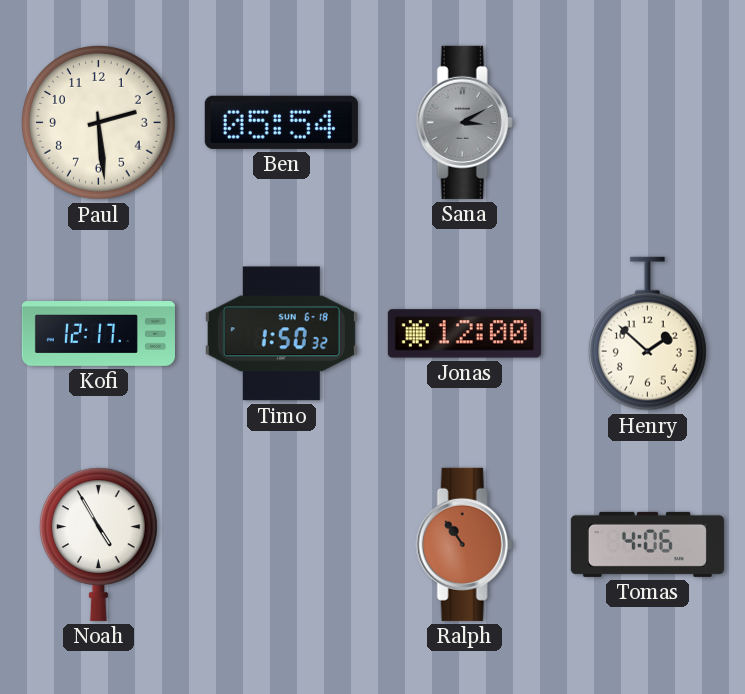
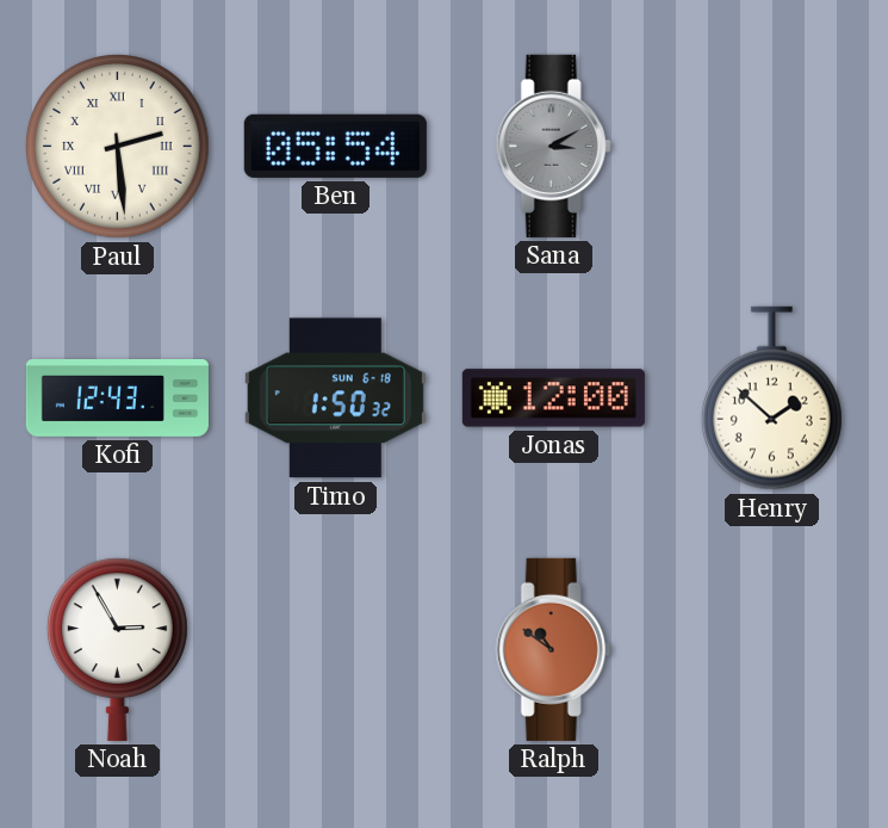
Paul numerals: Arabic -> Roman (118, 147)
Kofi: 12:17 -> 12:43 (117, 398)
Noah: 4:55 -> 2:55 (117, 649)
Ralph: 10:54 -> 10:51 (553, 649)
Tomas: 4:06 -> none (647, 544)
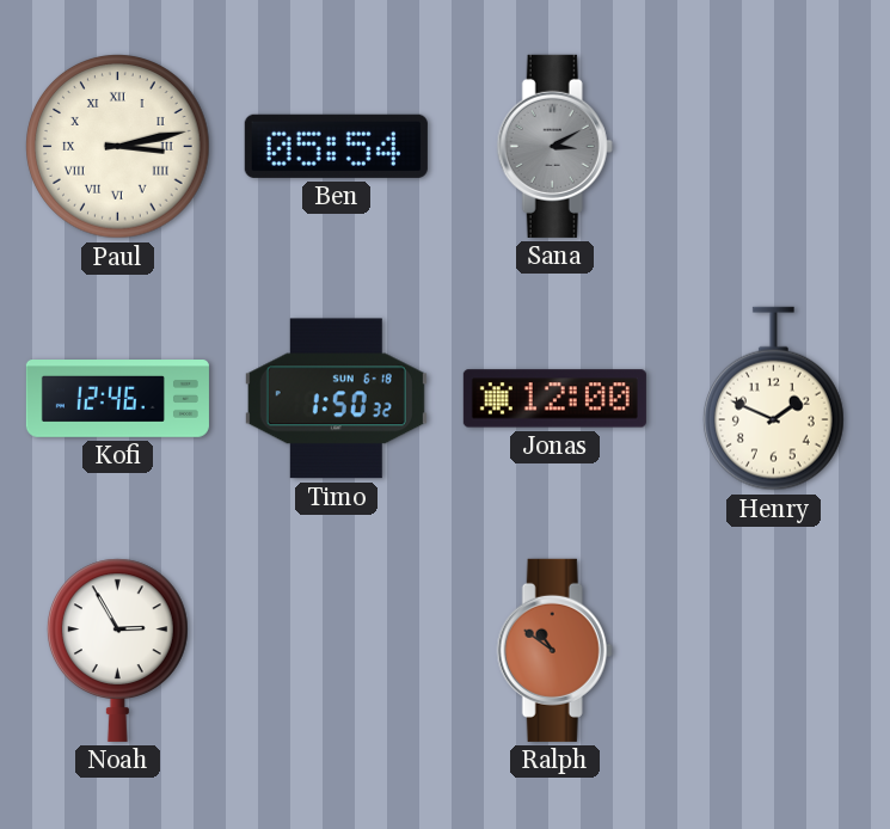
Paul: 2:29 -> 3:13 (118, 147)
Kofi: 12:43 -> 12:46 (117, 399)
Henry: 1:52 -> 1:49 (773, 399)
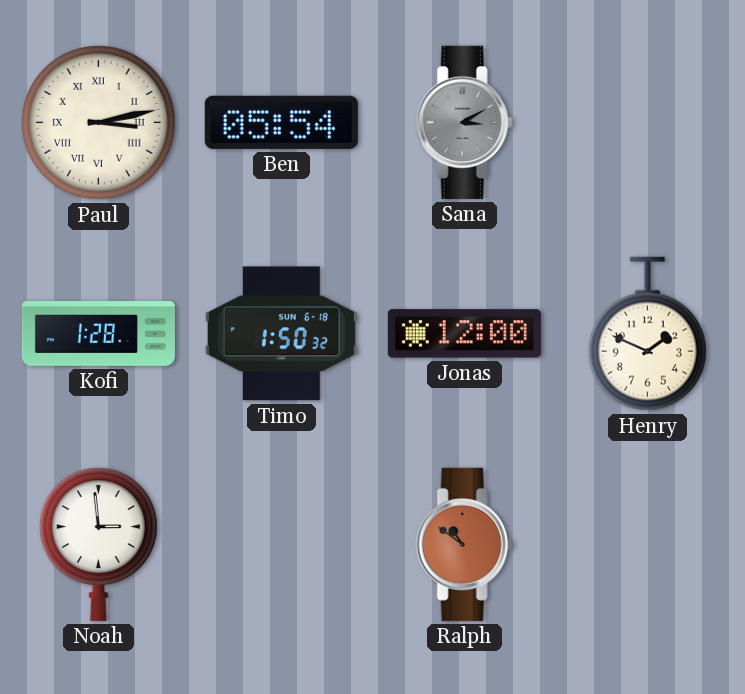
Kofi: 12:46 -> 1:28 (98, 334)
Noah: 2:55 -> 2:59 (98, 544)
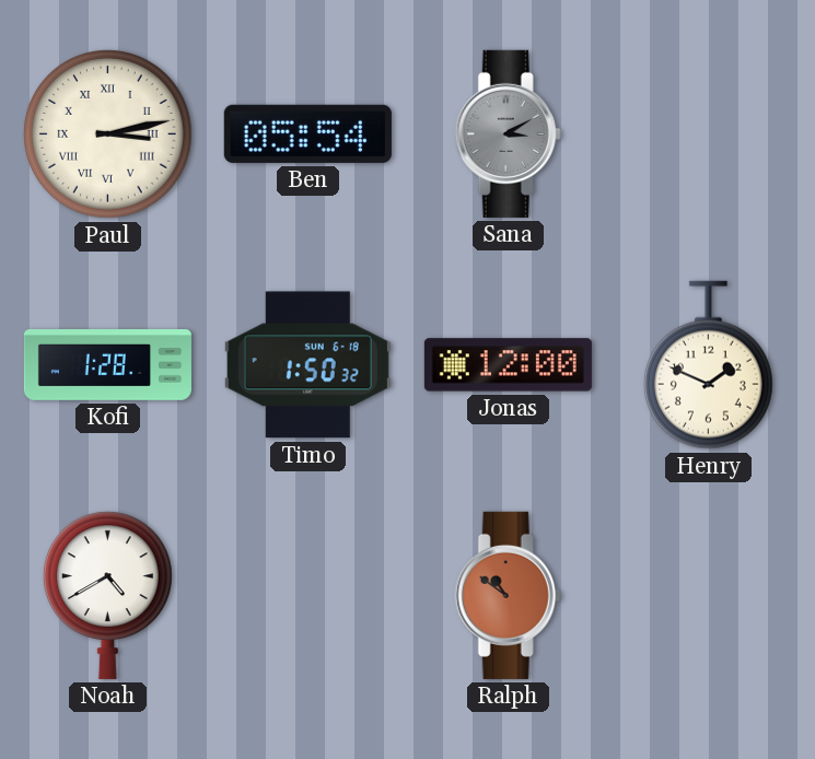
Noah: 2:59 -> 4:40 (107, 595)
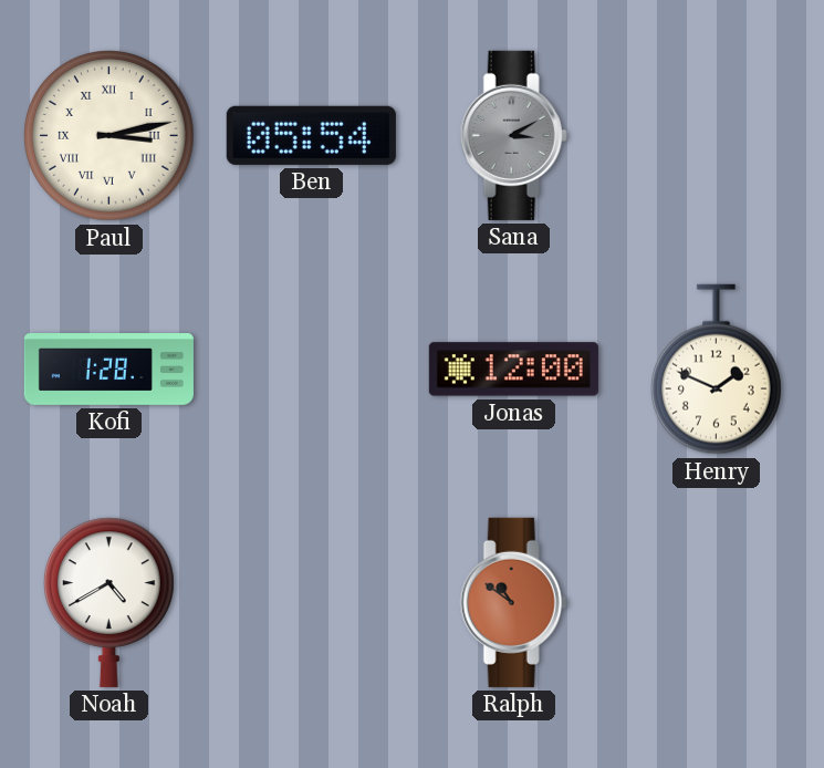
Timo: 1:50 -> none (307, 365)
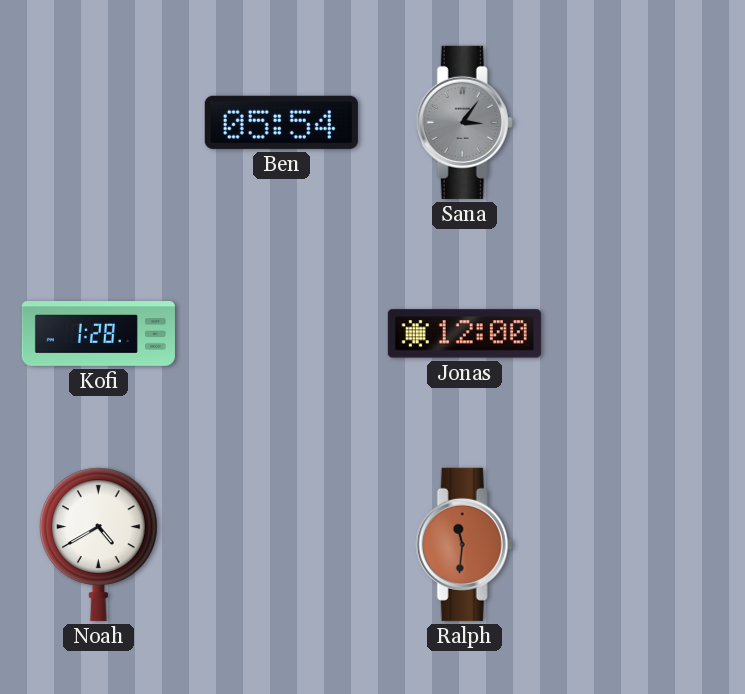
Paul: 3:13 -> none (109, 136)
Sana: 3:10 -> 3:06 (464, 122)
Henry: 1:49 -> none (716, 370)
Ralph: 10:51 -> 11:31 (464, 544)
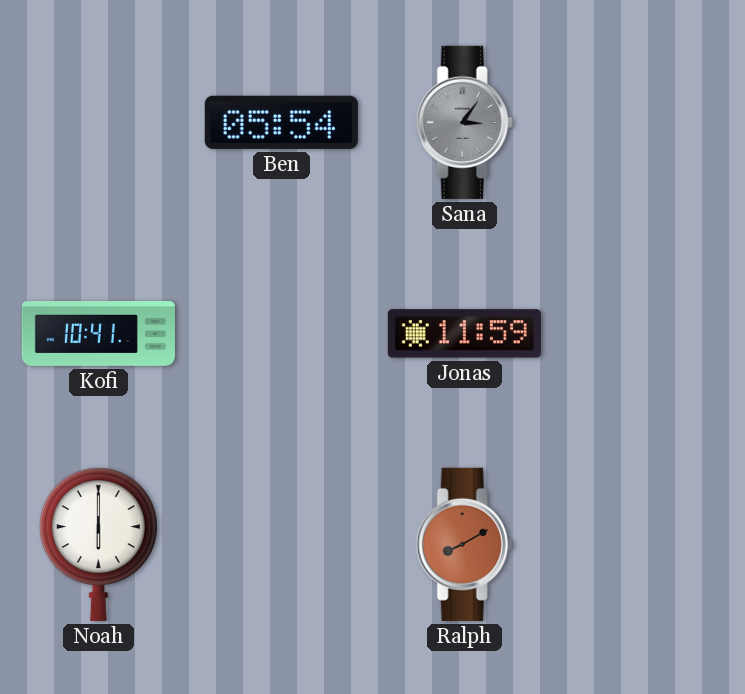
Kofi: 1:28 -> 10:41 (98, 334)
Jonas: 12:00 -> 11:59 (464, 334)
Noah: 4:40 -> 6:00 (98, 544)
Ralph: 11:31 -> 8:10 (464, 544)
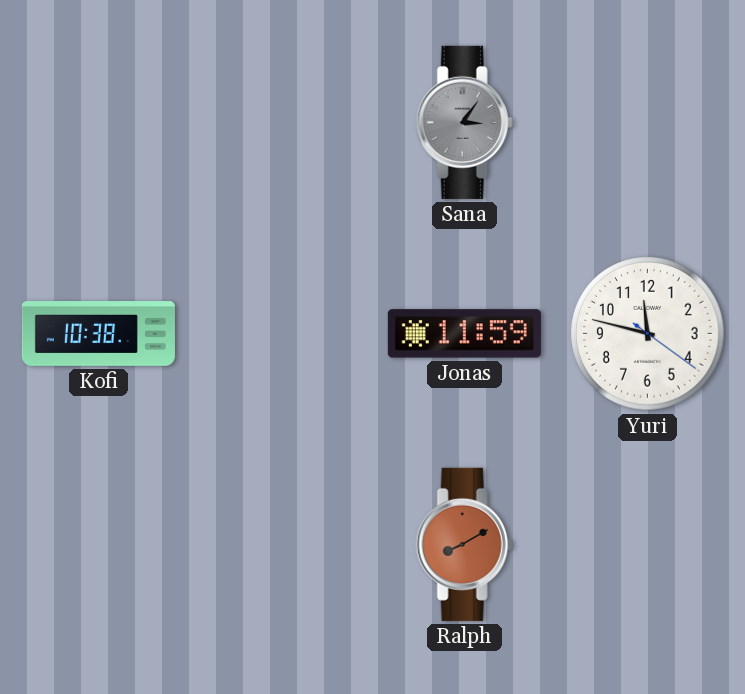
Ben: 05:54 -> none (281, 122)
Kofi: 10:41 -> 10:38 (98, 334)
Yuri: none -> 11:47 (648, 334)
Noah: 6:00 -> none (98, 544)
